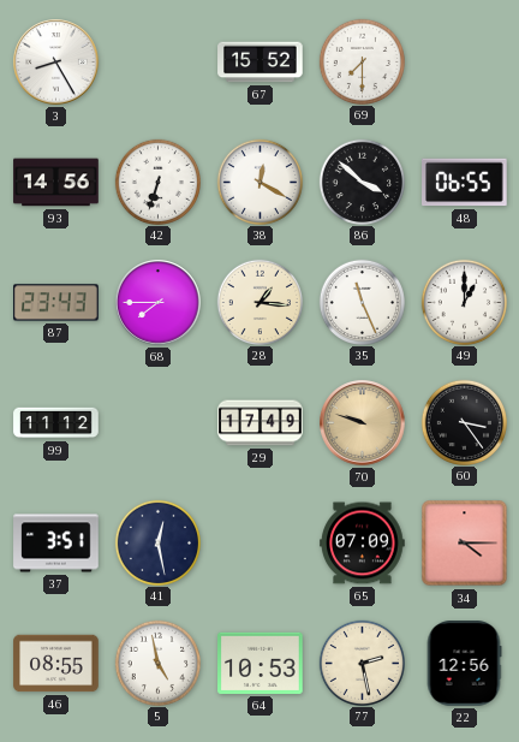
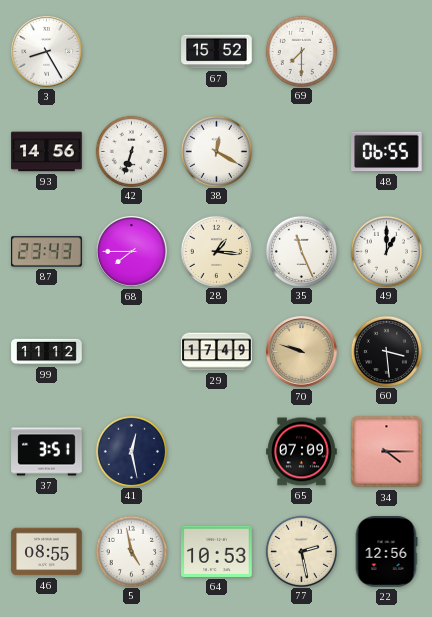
86: 3:52 -> none (362, 182)
60: 3:24 -> 3:29 (386, 351)
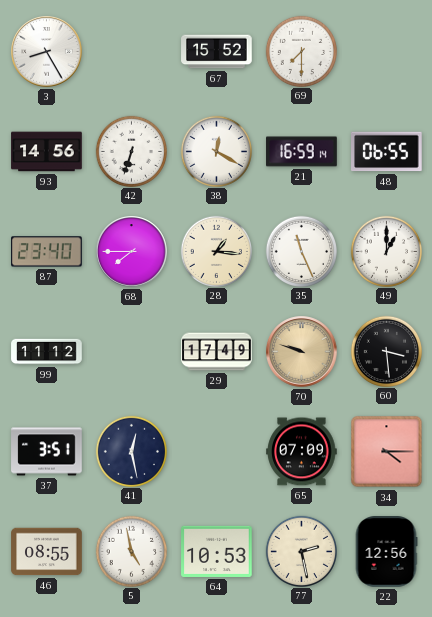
21: none -> 16:59 (302, 152)
87: 23:43 -> 23:40 (47, 252)
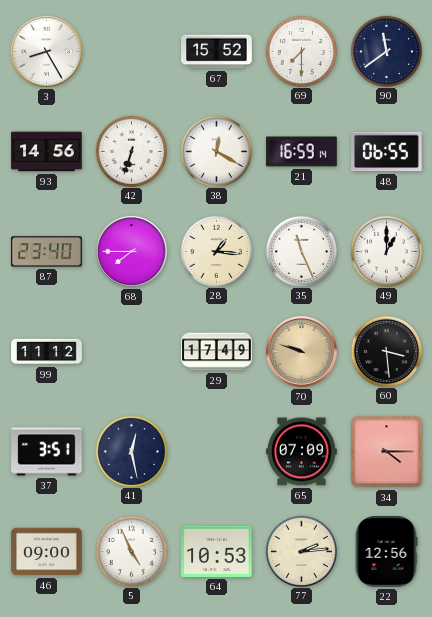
90: none -> 11:39 (386, 51)
46: 08:55 -> 09:00 (47, 552)
5: 4:58 -> 4:56 (131, 551)
77: 2:28 -> 2:14 (301, 551)
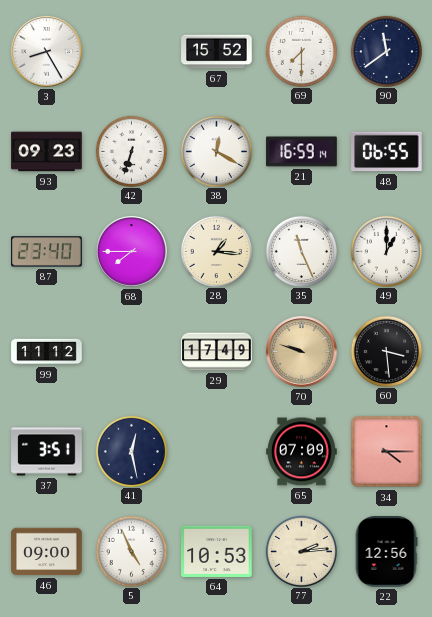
93: 14:56 -> 09:23 (47, 152)
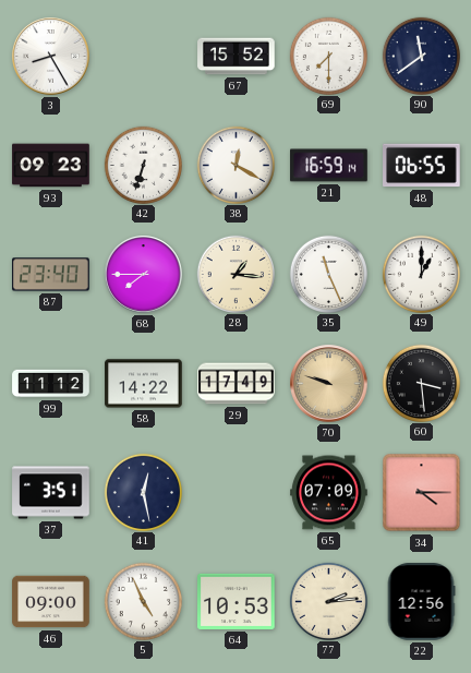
58: none -> 14:22 (144, 384)
